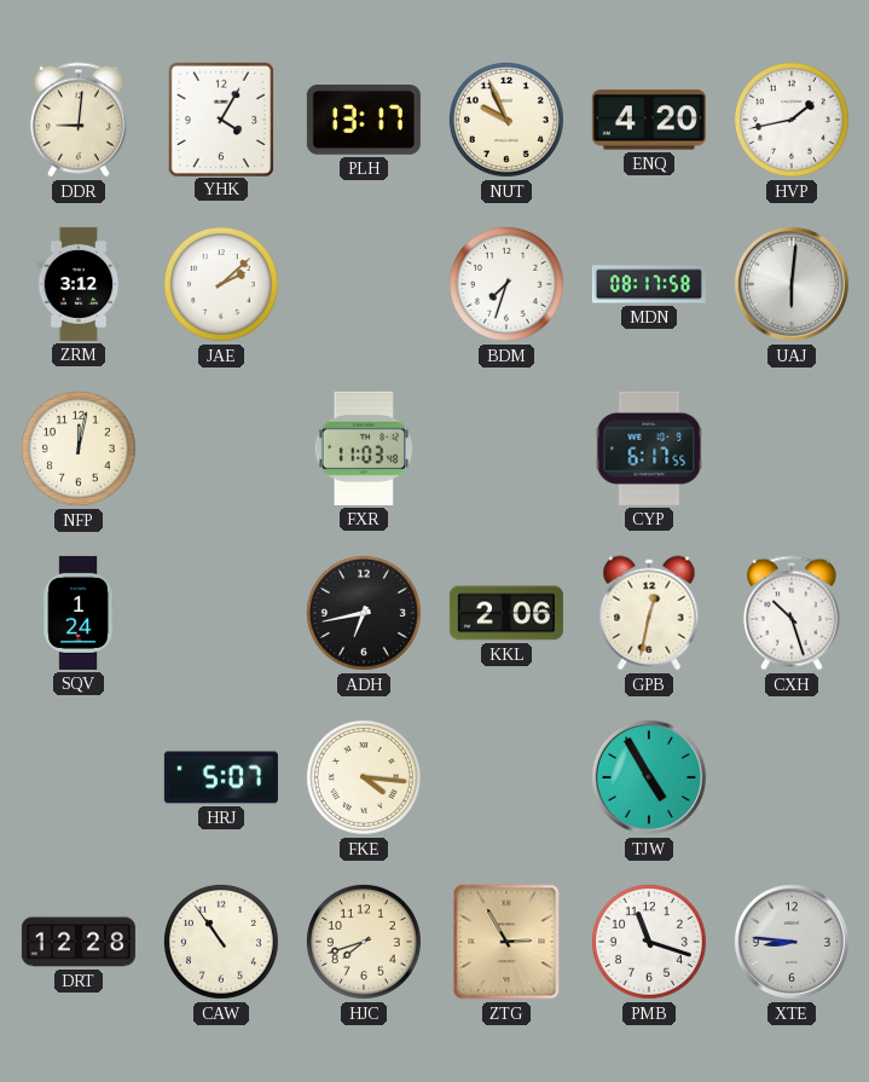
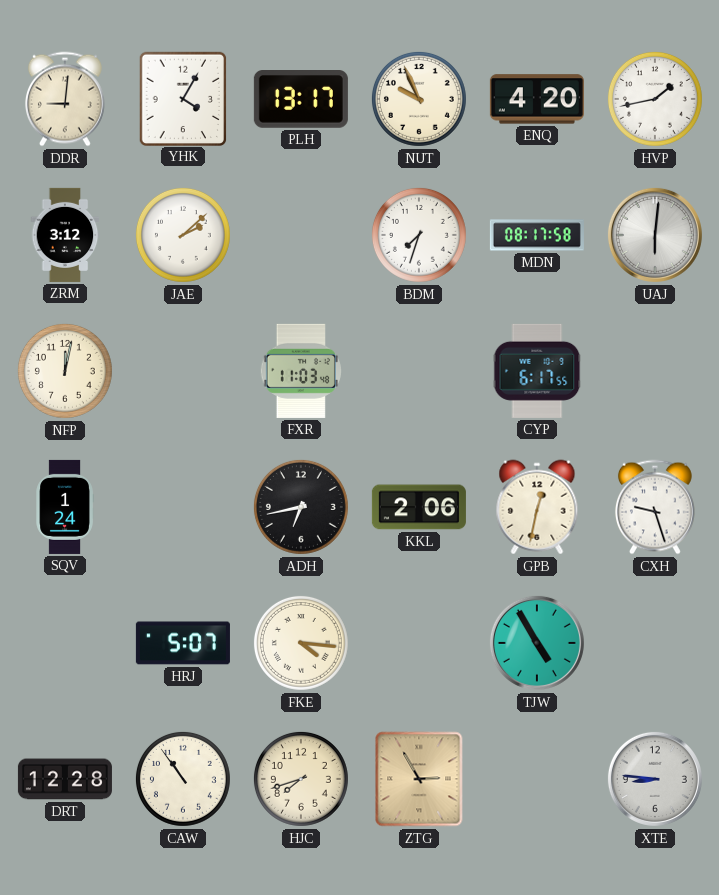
CXH: 10:27 -> 9:27 (655, 507)
PMB: 11:18 -> none (649, 942)
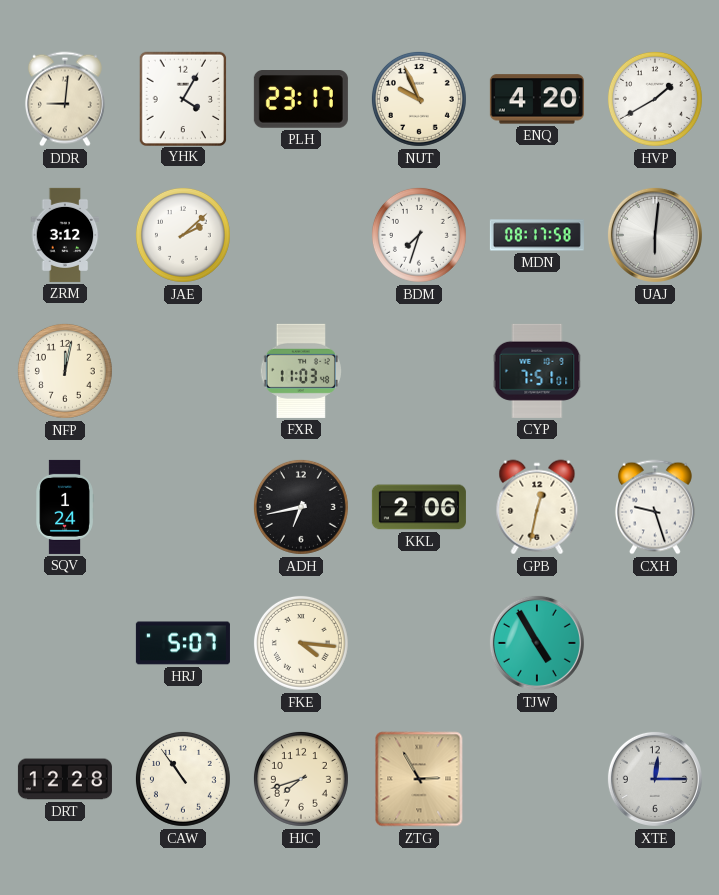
PLH: 13:17 -> 23:17 (301, 100)
HVP: 1:43 -> 1:40 (655, 99)
CYP: 6:17 -> 7:51 (537, 371)
XTE: 8:46 -> 12:15 (655, 779)
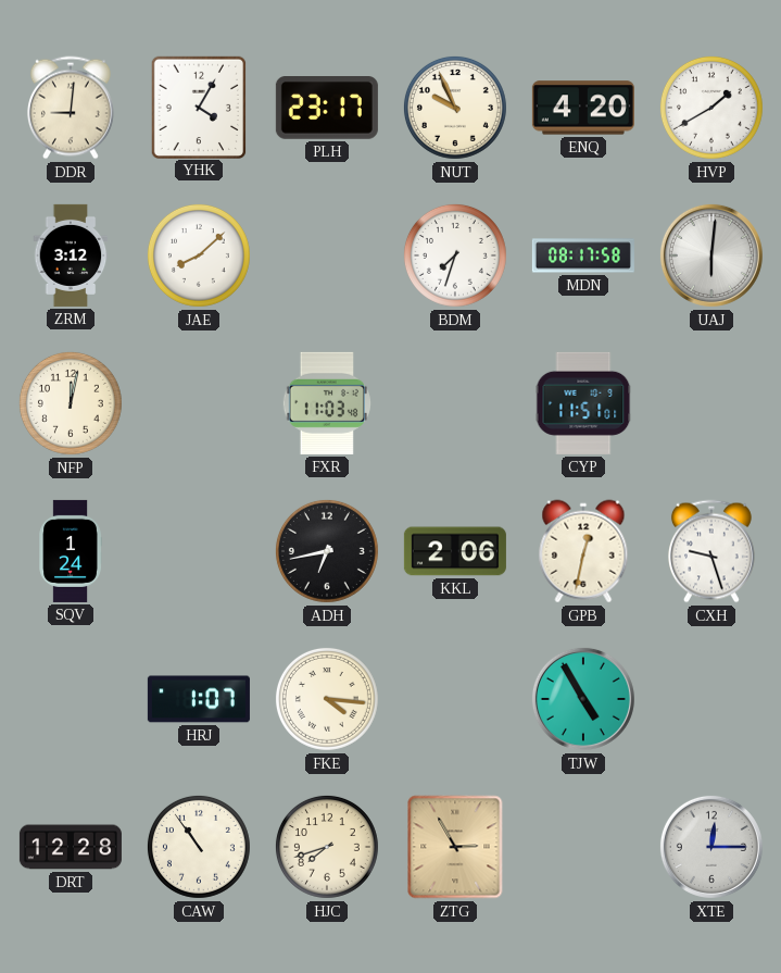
JAE: 2:08 -> 8:08 (199, 255)
CYP: 7:51 -> 11:51 (583, 403)
HRJ: 5:07 -> 1:07 (199, 699)
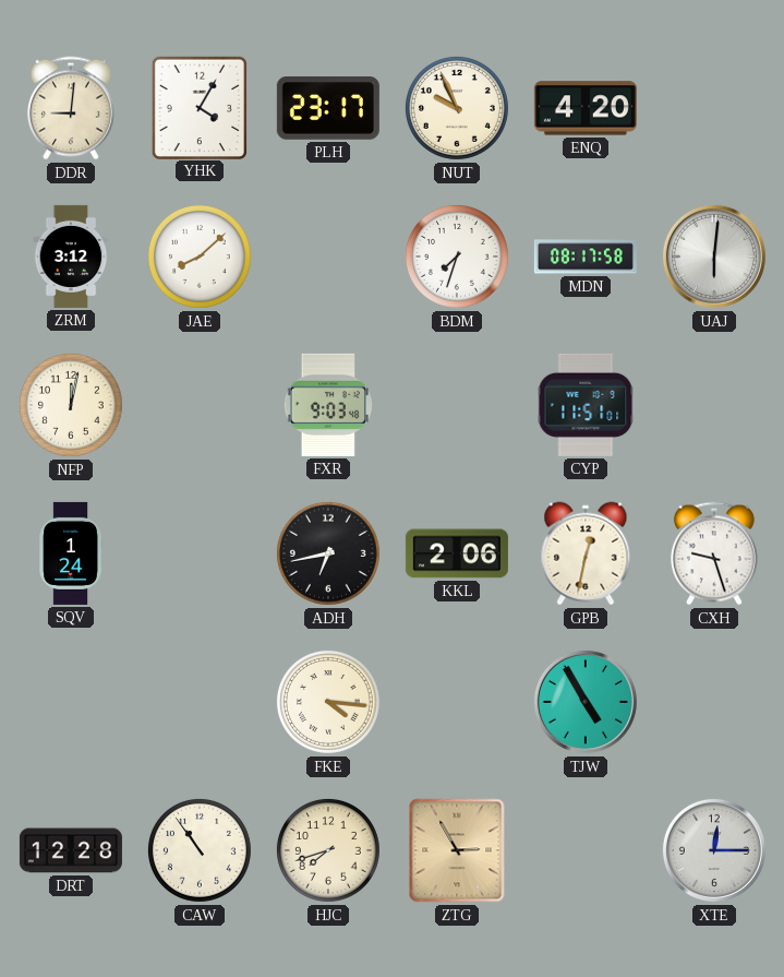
HVP: 1:40 -> none (711, 108)
FXR: 11:03 -> 9:03 (327, 405)
HRJ: 1:07 -> none (199, 699)
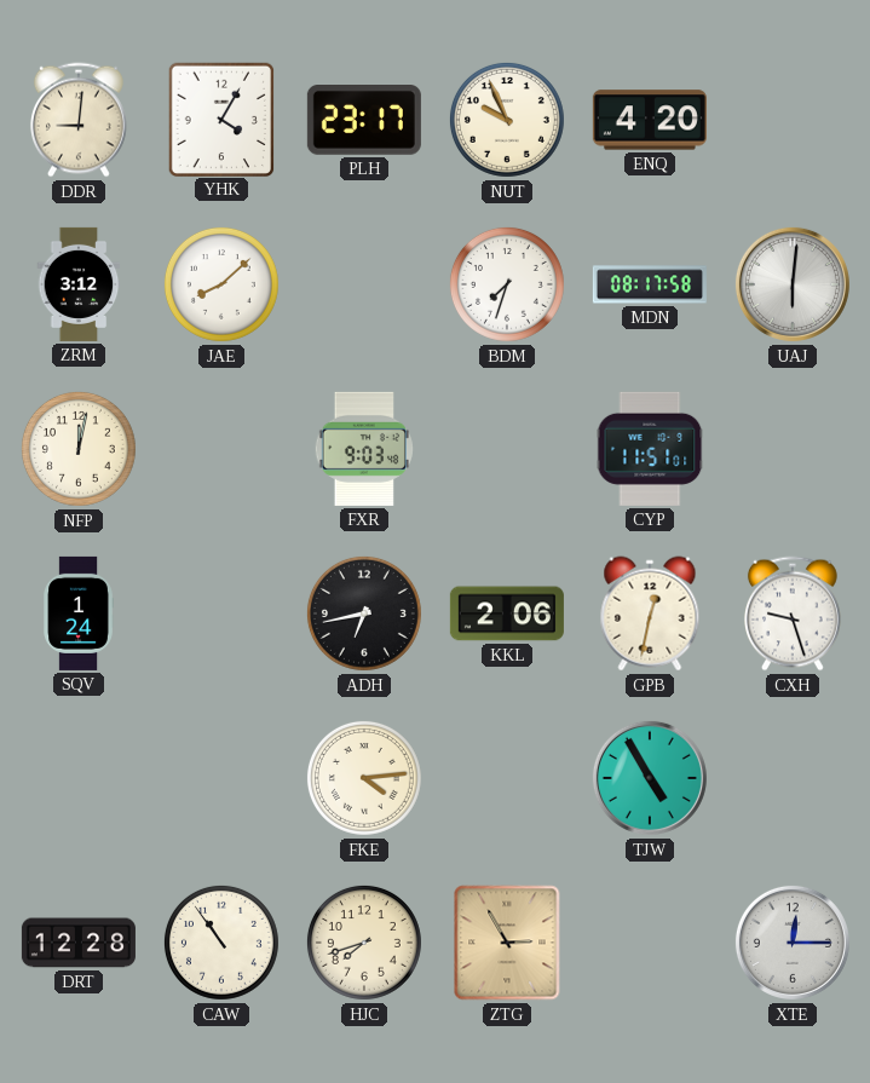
FKE: 4:16 -> 4:14 (364, 778)
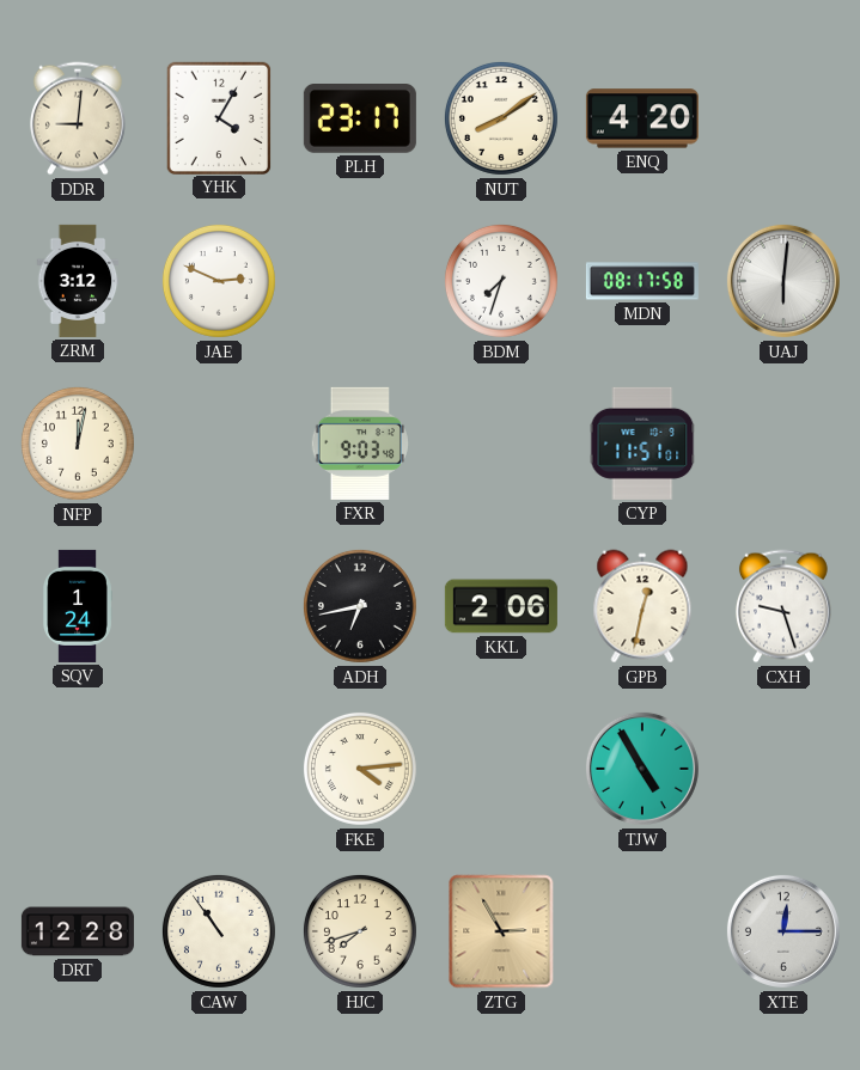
NUT: 9:56 -> 8:09 (501, 118)
JAE: 8:08 -> 2:49 (219, 281)
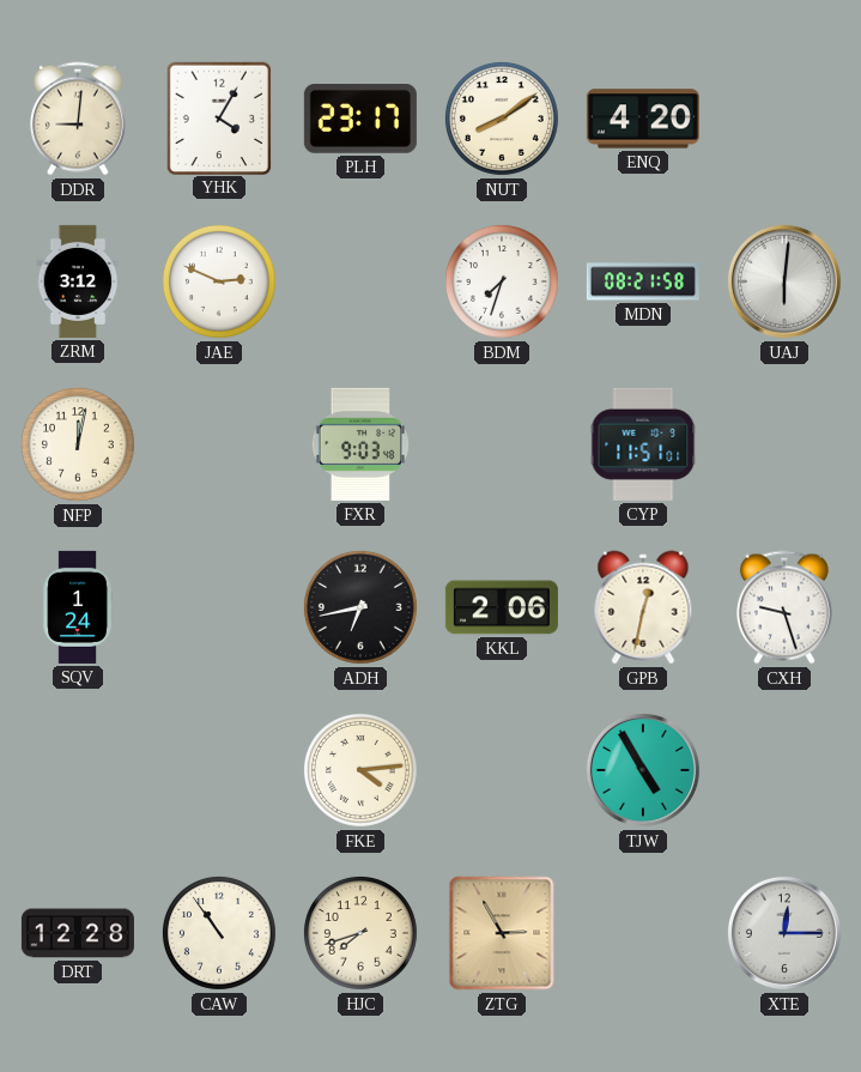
MDN: 08:17 -> 08:21 (643, 281)
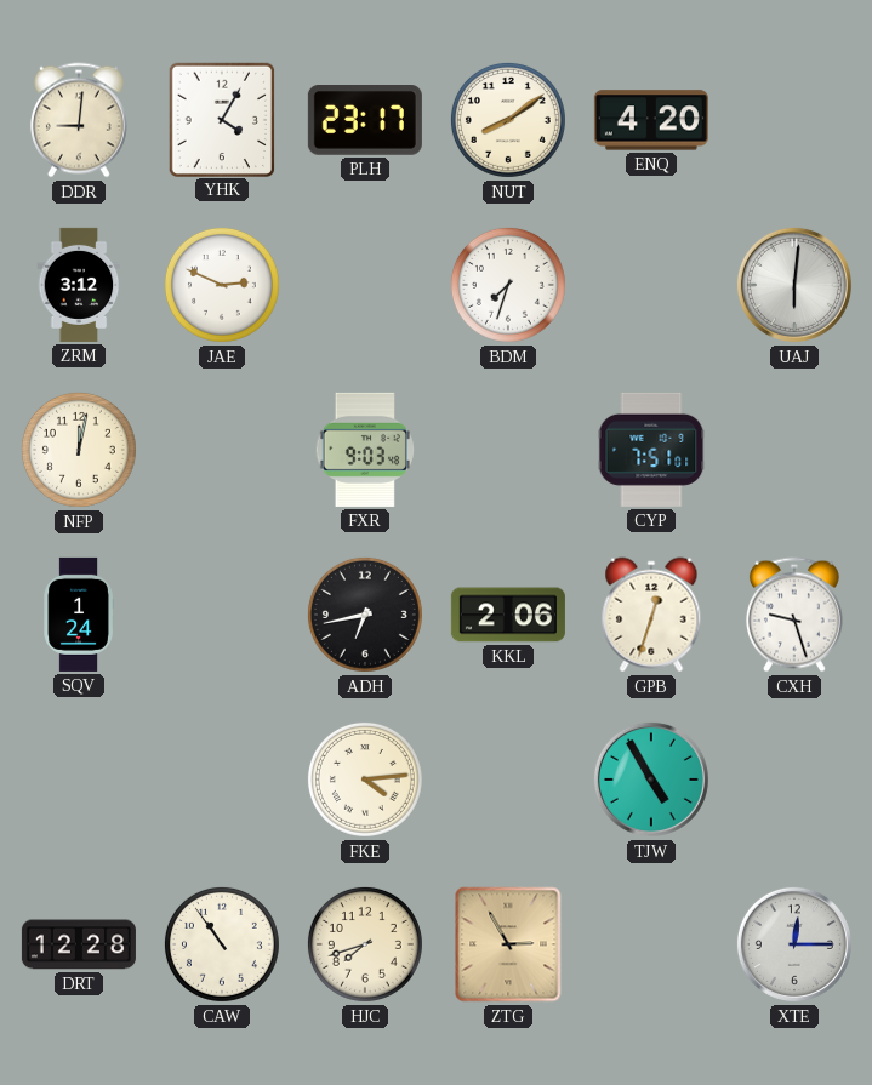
MDN: 08:21 -> none (643, 281)
CYP: 11:51 -> 7:51 (651, 450)
GPB: 12:32 -> 12:33 (651, 615)
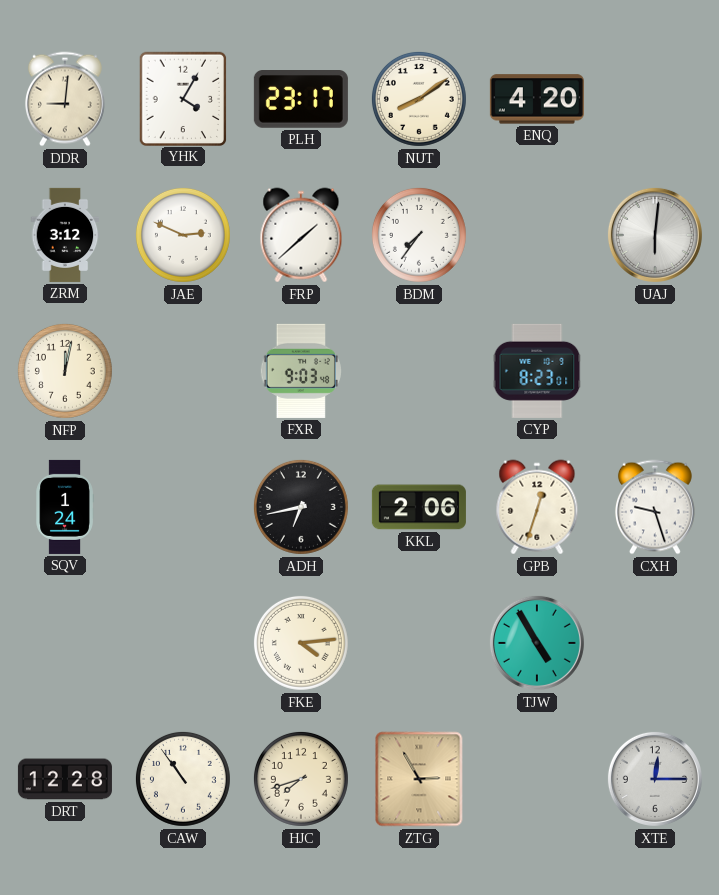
FRP: none -> 1:38 (301, 235)
BDM: 7:33 -> 7:36 (419, 235)
CYP: 7:51 -> 8:23 (537, 371)
